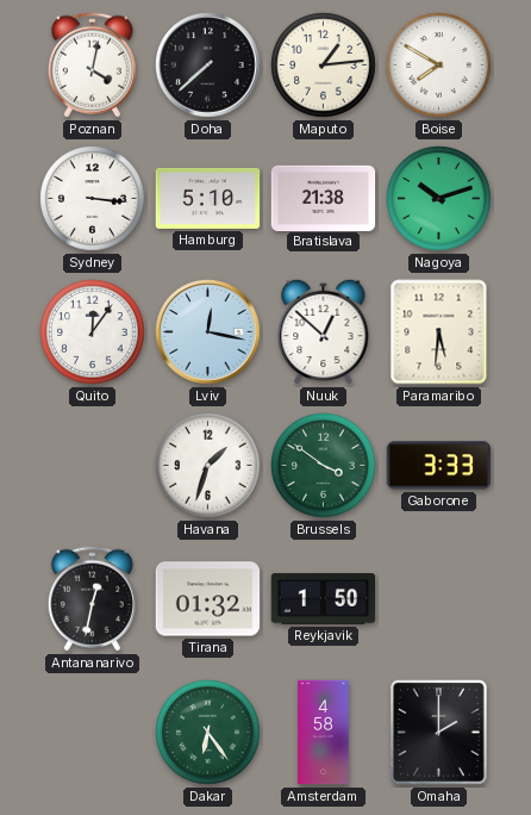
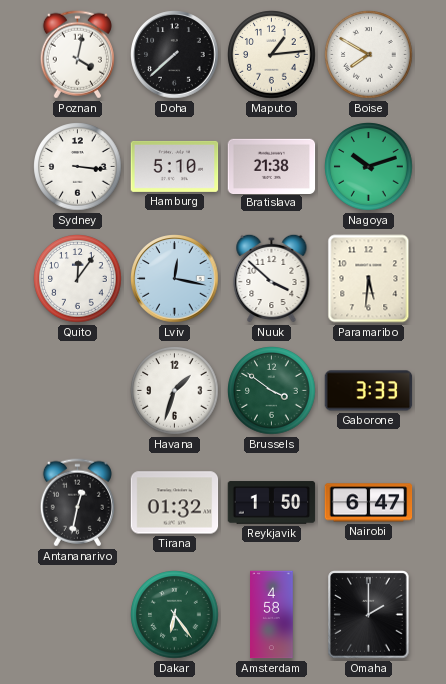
Nuuk: 12:52 -> 3:52 (272, 278)
Nairobi: none -> 6:47 (369, 503)
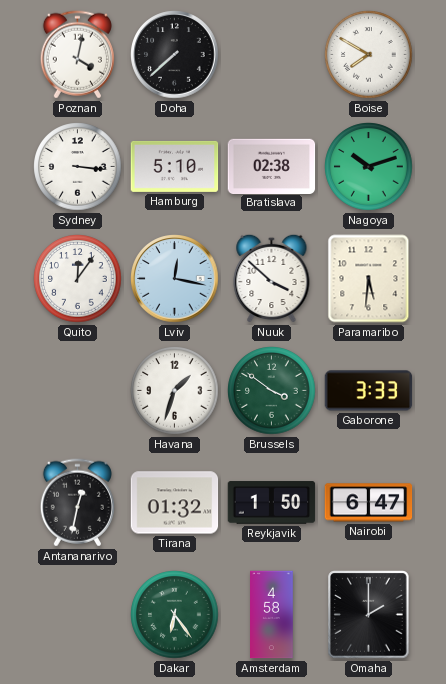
Maputo: 1:14 -> none (272, 55)
Bratislava: 21:38 -> 02:38 (272, 166)
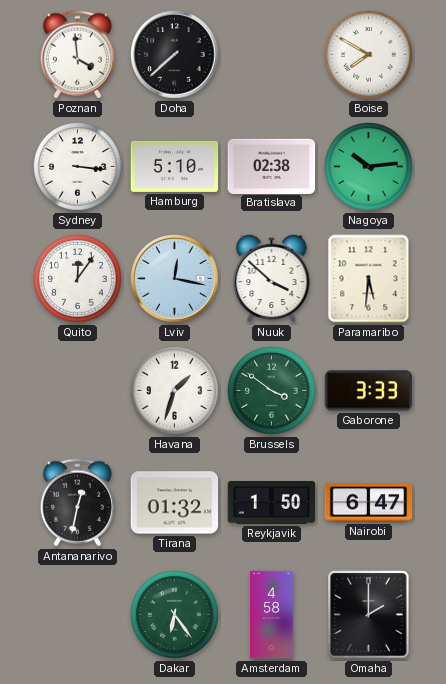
Poznan: 4:02 -> 3:59 (77, 55)
Nagoya: 10:12 -> 10:14 (369, 167)
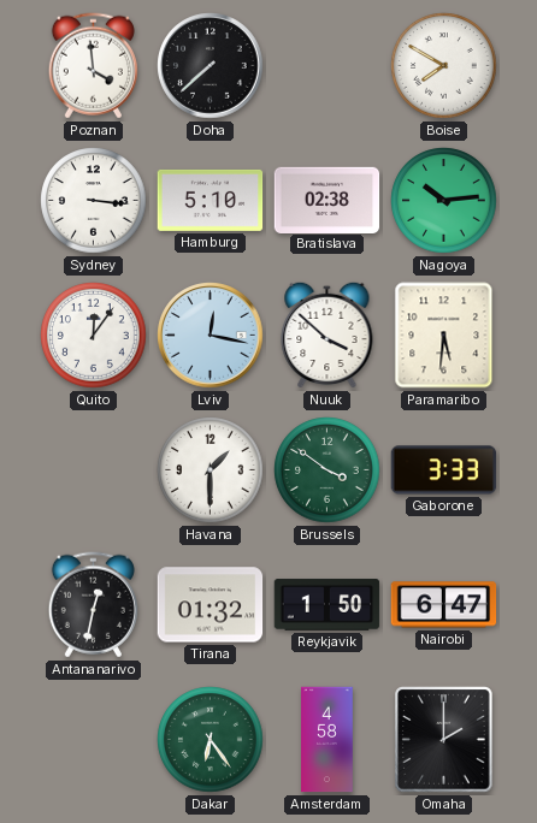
Havana: 1:33 -> 1:30 (211, 470)
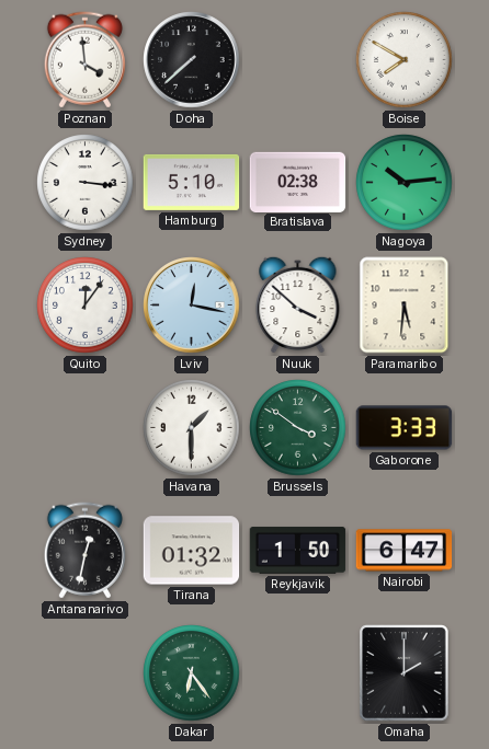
Amsterdam: 4:58 -> none (327, 740)
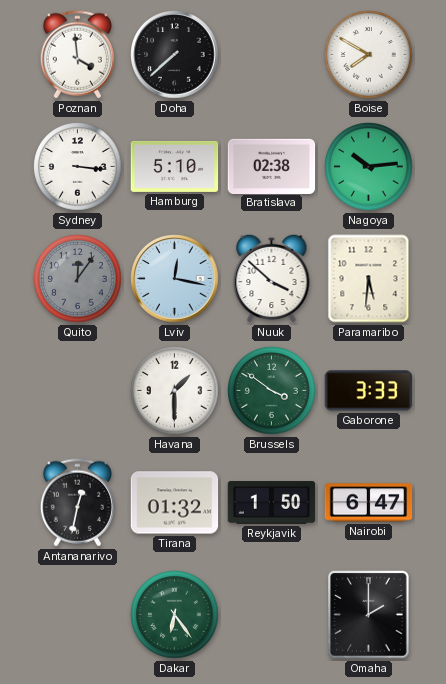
Quito dial: white -> grey (78, 279)
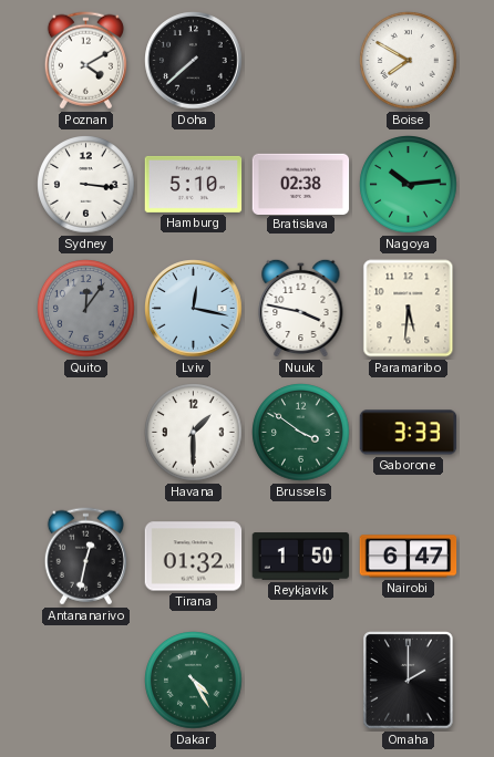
Poznan: 3:59 -> 4:10 (85, 61)
Nuuk: 3:52 -> 3:47 (301, 308)
Dakar: 6:24 -> 4:25 (194, 681)
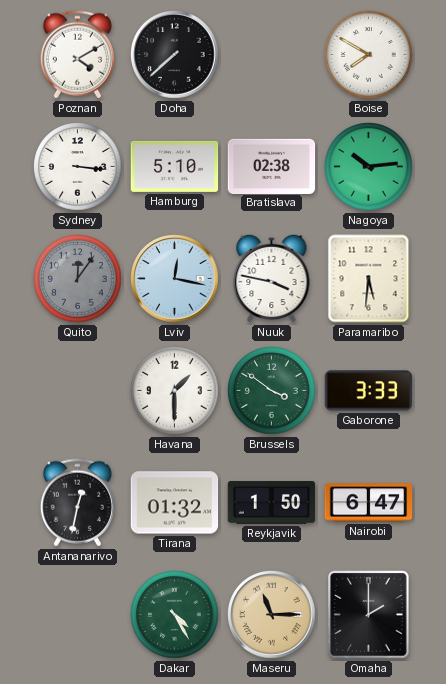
Maseru: none -> 11:15 (272, 615)
